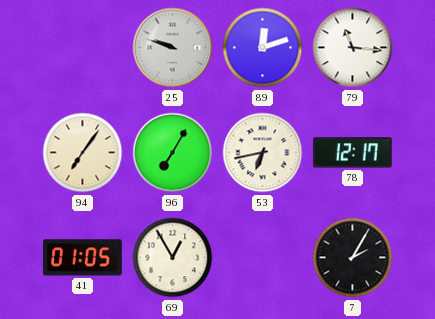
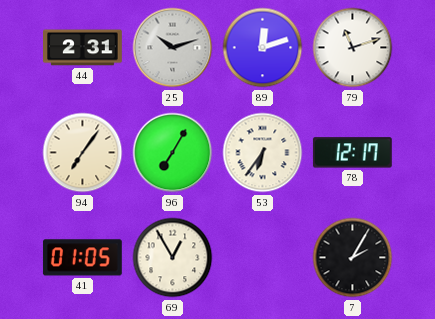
44: none -> 2:31 (83, 48)
25: 9:48 -> 10:12 (173, 48)
79: 11:16 -> 11:12 (353, 48)
53: 6:43 -> 6:36 (263, 153)
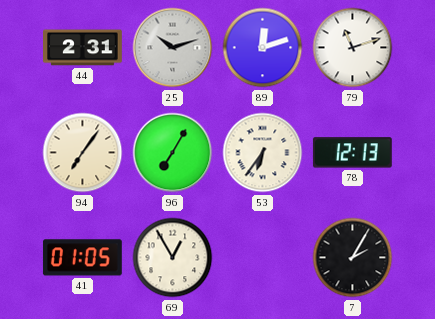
78: 12:17 -> 12:13 (352, 153)
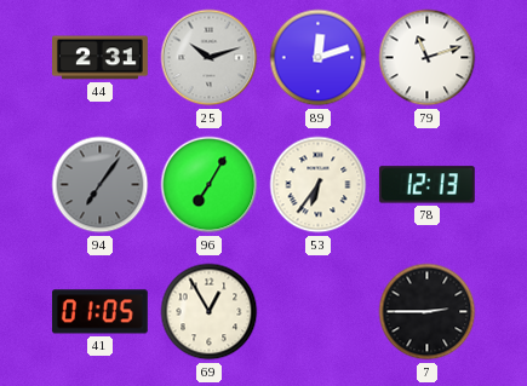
94 dial: cream -> grey (101, 185)
7: 2:05 -> 2:45 (428, 312)
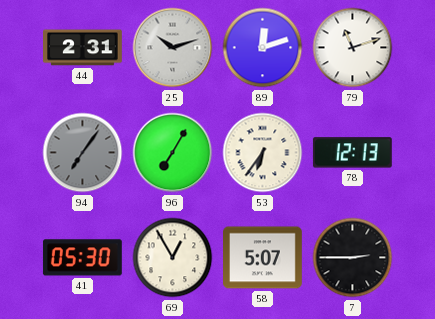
41: 01:05 -> 05:30 (82, 258)
58: none -> 5:07 (263, 258)
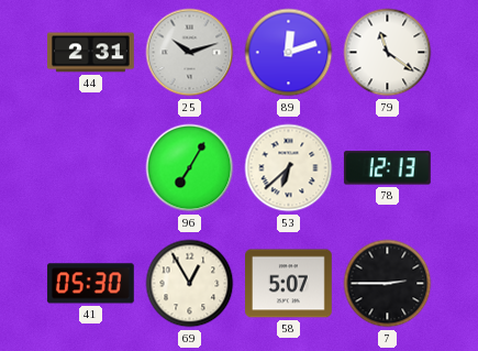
79: 11:12 -> 11:21 (388, 53)
94: 7:06 -> none (83, 153)
53: 6:36 -> 6:38 (289, 168)
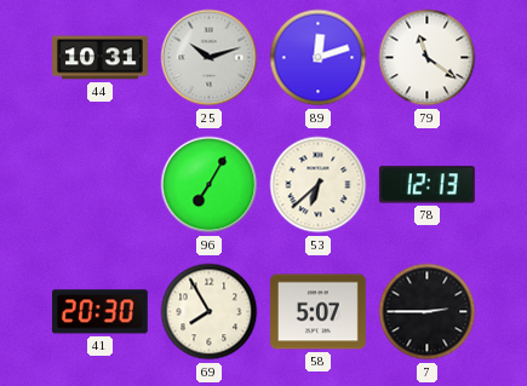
44: 2:31 -> 10:31 (101, 58)
41: 05:30 -> 20:30 (99, 312)
69: 12:55 -> 7:55 (210, 312)
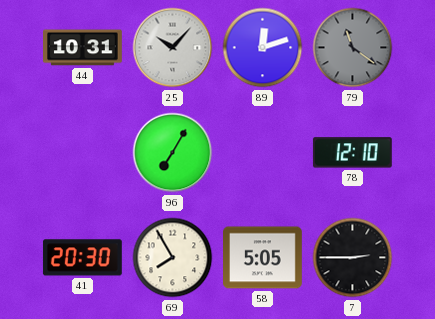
25: 10:12 -> 10:07 (173, 48)
79 dial: white -> grey (353, 48)
53: 6:38 -> none (319, 185)
78: 12:13 -> 12:10 (352, 153)
58: 5:07 -> 5:05 (263, 258)
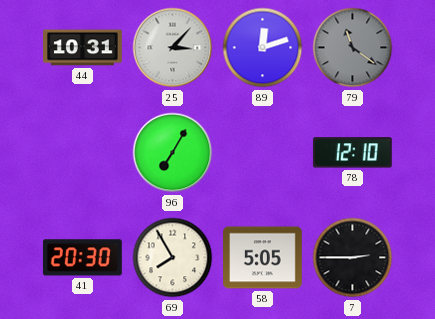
25: 10:07 -> 3:07 (173, 48)
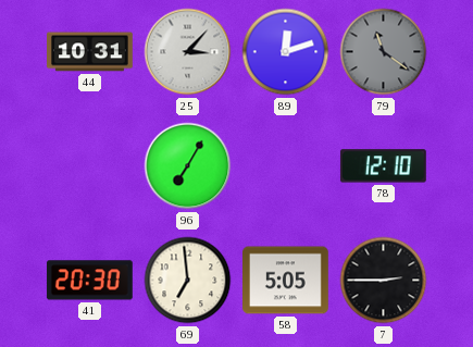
69: 7:55 -> 6:59 (188, 281)
